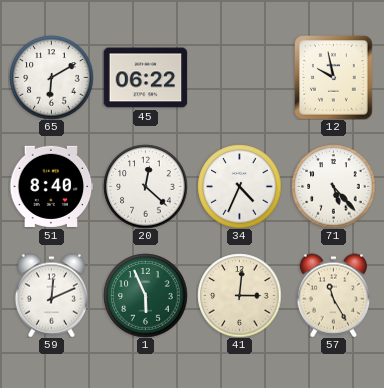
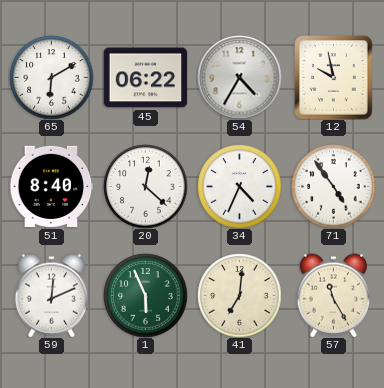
54: none -> 4:35 (239, 77)
71: 5:23 -> 4:54 (333, 186)
41: 3:01 -> 7:01 (239, 295)
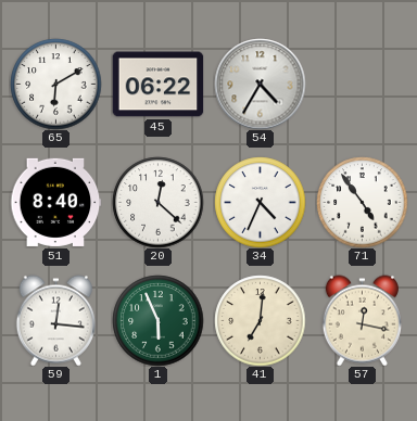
12: 9:58 -> none (334, 77)
59: 12:11 -> 12:16 (55, 320)
57: 11:25 -> 12:17 (362, 320)
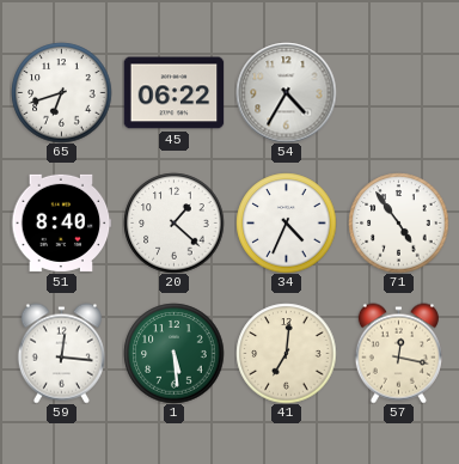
65: 6:10 -> 6:42 (61, 92)
20: 12:22 -> 1:22 (173, 222)
1: 5:56 -> 5:29 (173, 353)
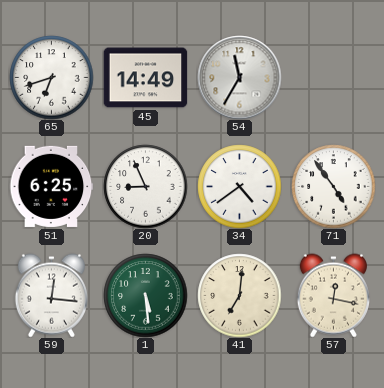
45: 06:22 -> 14:49 (145, 78)
54: 4:35 -> 11:35 (239, 77)
51: 8:40 -> 6:25 (51, 186)
20: 1:22 -> 8:56 (145, 186)
34: 4:34 -> 4:39 (239, 186)
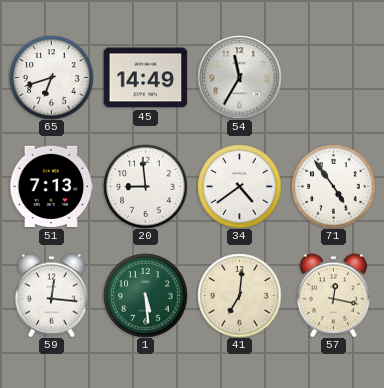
51: 6:25 -> 7:13 (51, 186)
20: 8:56 -> 8:59 (145, 186)
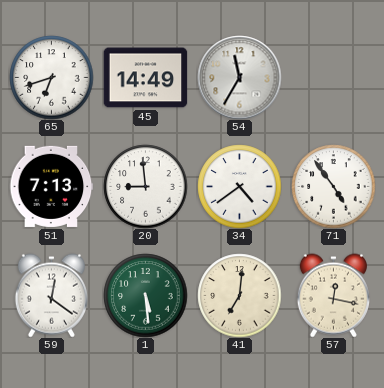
59: 12:16 -> 12:21 (51, 295)
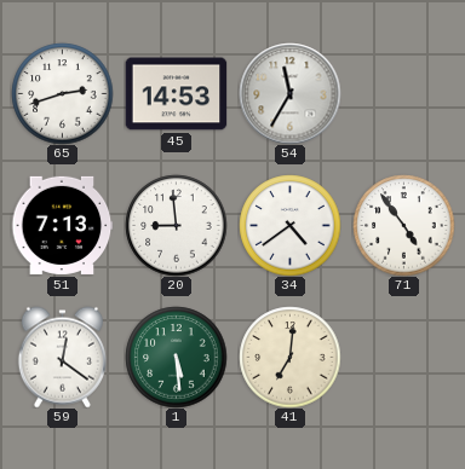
65: 6:42 -> 2:42 (62, 93)
45: 14:49 -> 14:53 (176, 94)
57: 12:17 -> none (333, 295)
